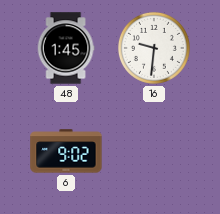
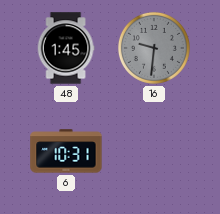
16 dial: white -> grey (154, 48)
6: 9:02 -> 10:31 (66, 151)
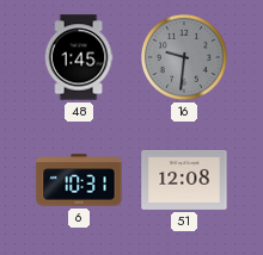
51: none -> 12:08 (184, 180)
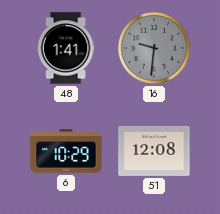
48: 1:45 -> 1:41 (66, 48)
6: 10:31 -> 10:29 (66, 151)
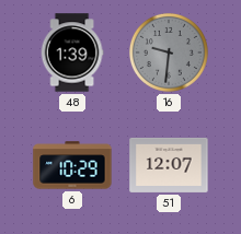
48: 1:41 -> 1:39 (72, 52)
51: 12:08 -> 12:07 (169, 165)
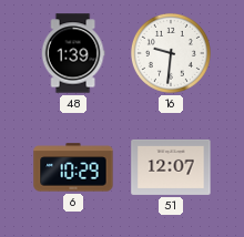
16 dial: grey -> white (171, 53)
